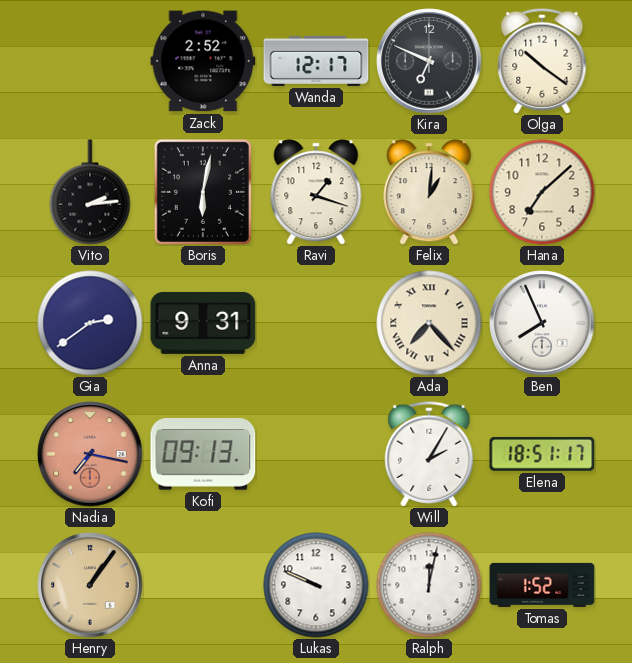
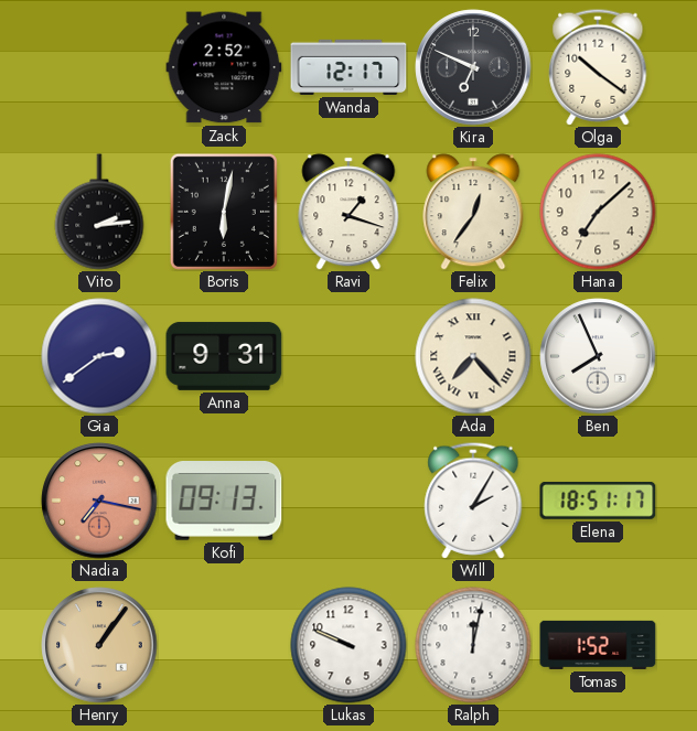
Felix: 1:01 -> 12:36 (473, 212)
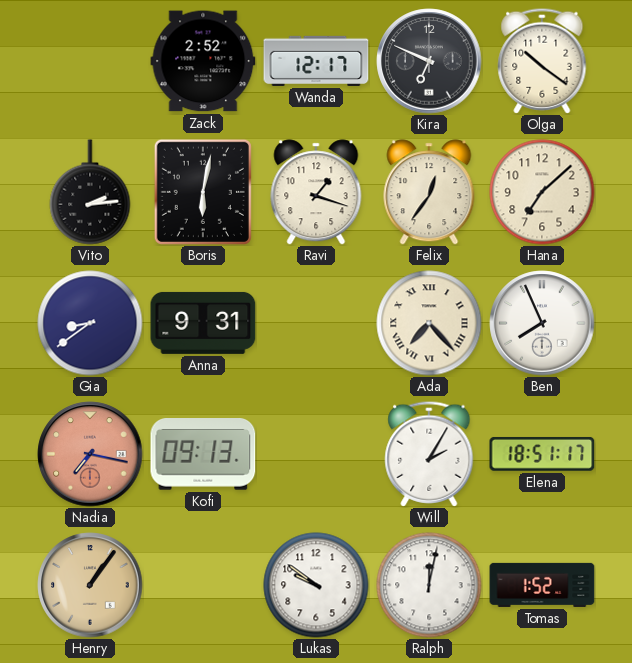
Gia: 2:39 -> 8:39 (90, 323)
Lukas: 9:49 -> 9:51 (316, 585)
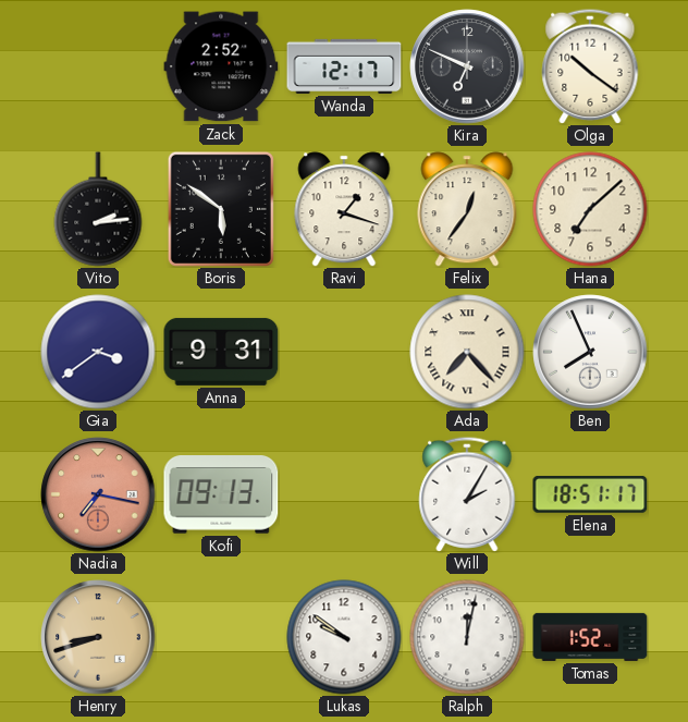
Boris: 6:02 -> 5:51 (221, 209)
Gia: 8:39 -> 3:39 (98, 352)
Henry: 1:06 -> 8:42 (98, 637)
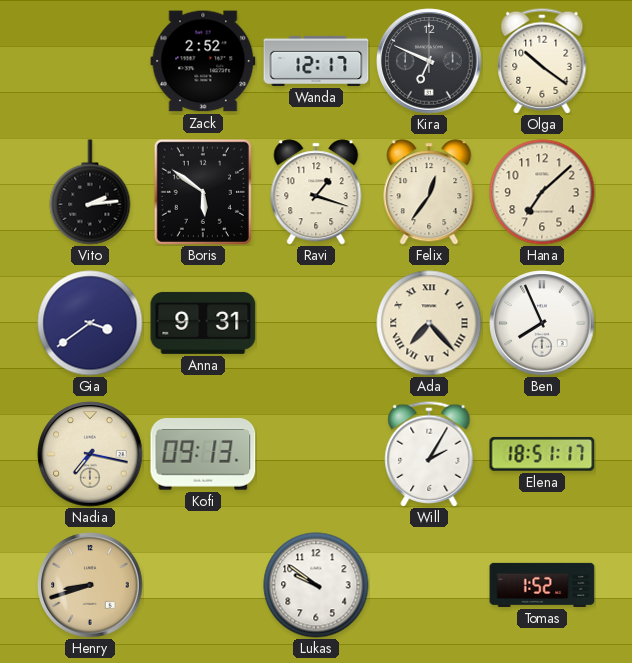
Nadia dial: salmon -> cream (90, 454)
Ralph: 12:02 -> none (467, 637)
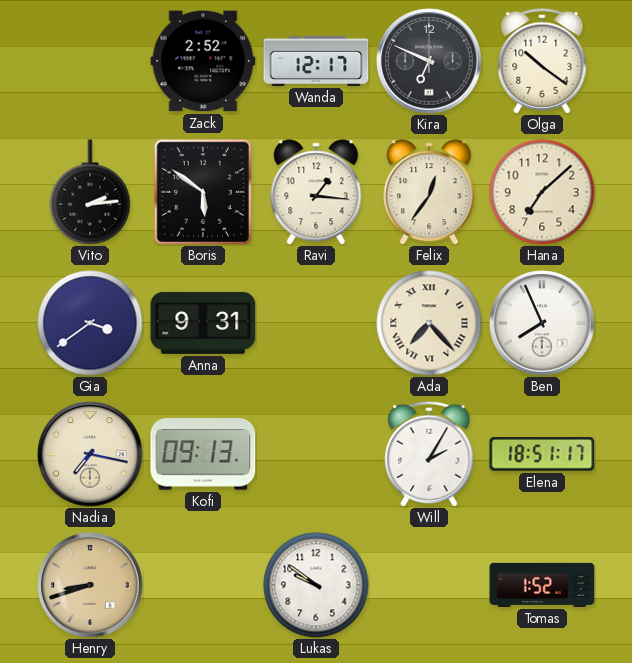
Ravi: 1:18 -> 1:16 (316, 192)
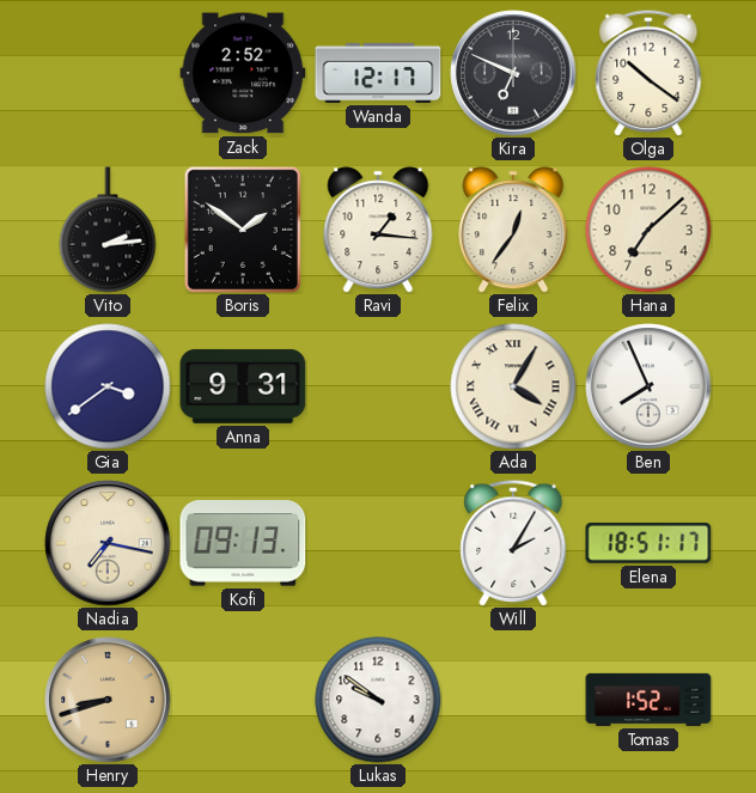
Boris: 5:51 -> 1:51 (243, 230)
Ada: 7:23 -> 4:05 (513, 386)
